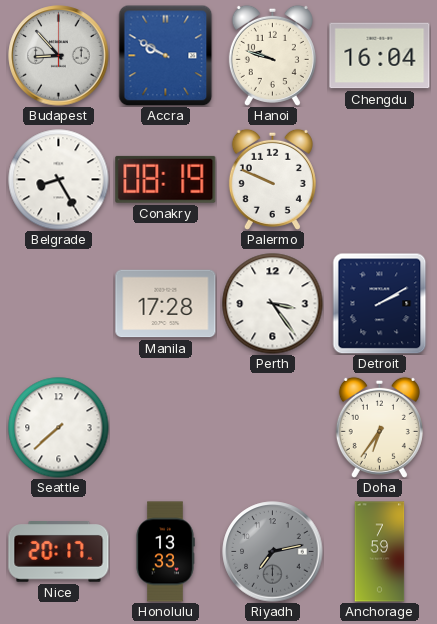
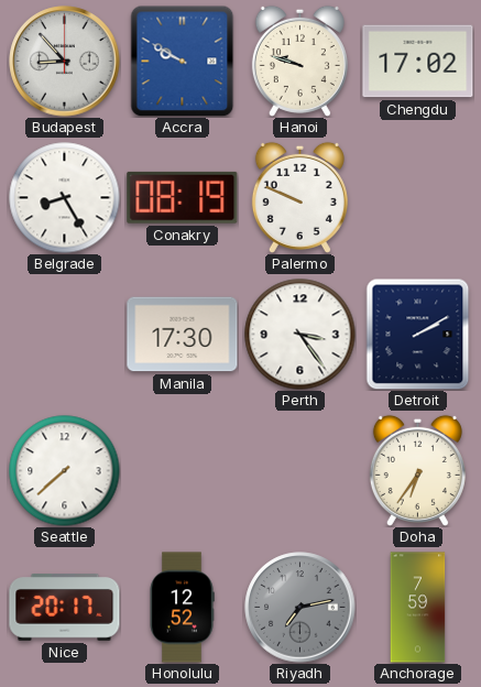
Chengdu: 16:04 -> 17:02 (418, 62)
Manila: 17:28 -> 17:30 (183, 335)
Honolulu: 13:33 -> 12:52 (182, 608)
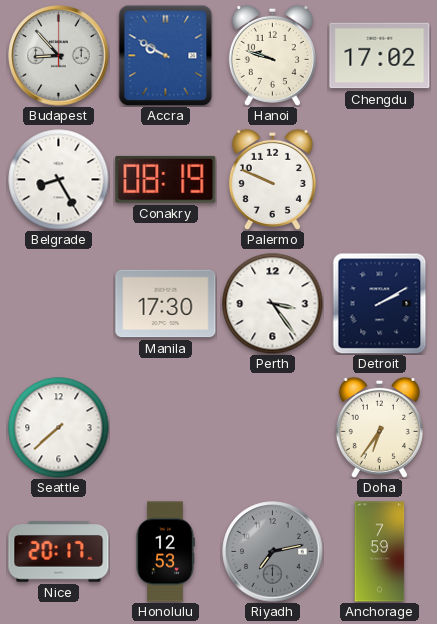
Honolulu: 12:52 -> 12:53 (165, 552)
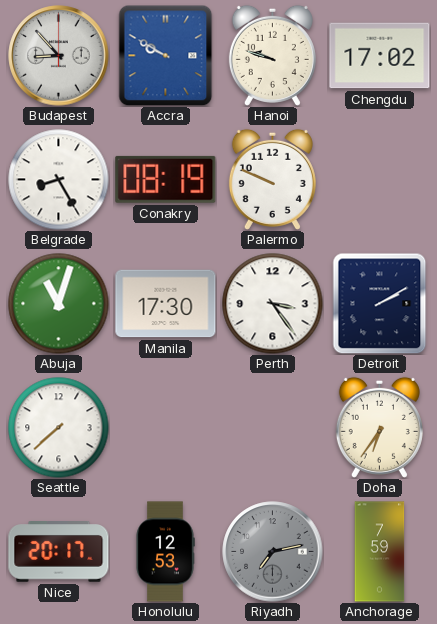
Abuja: none -> 11:03 (59, 304)
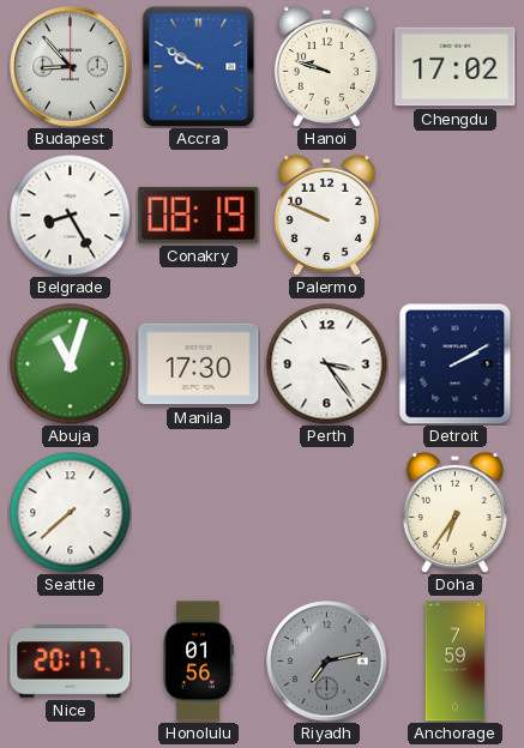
Honolulu: 12:53 -> 01:56 (198, 662)
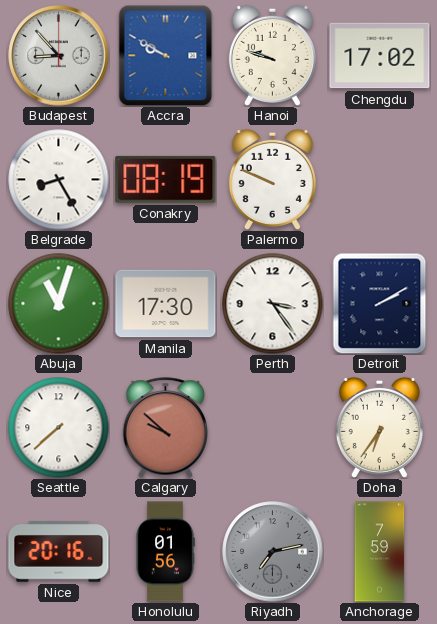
Calgary: none -> 9:52 (166, 428)
Nice: 20:17 -> 20:16 (59, 552)
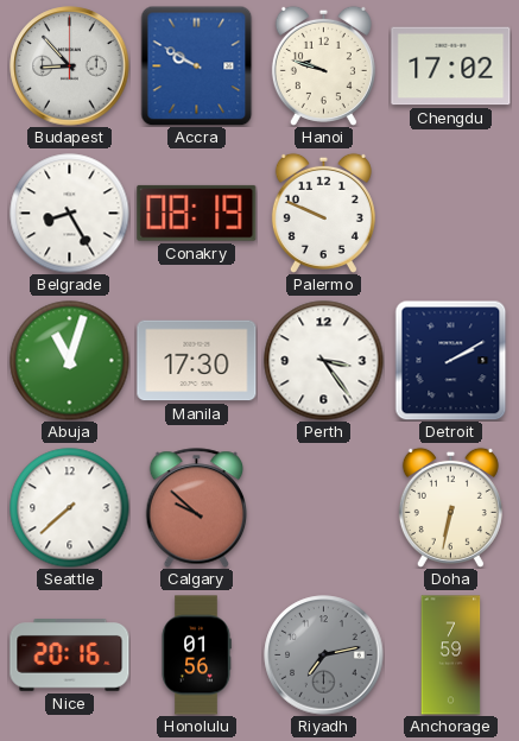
Doha: 6:36 -> 6:32 (450, 507)
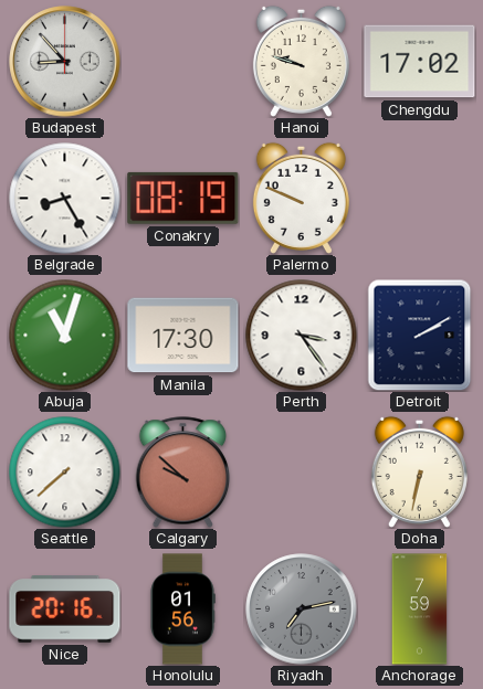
Accra: 9:50 -> none (197, 65)
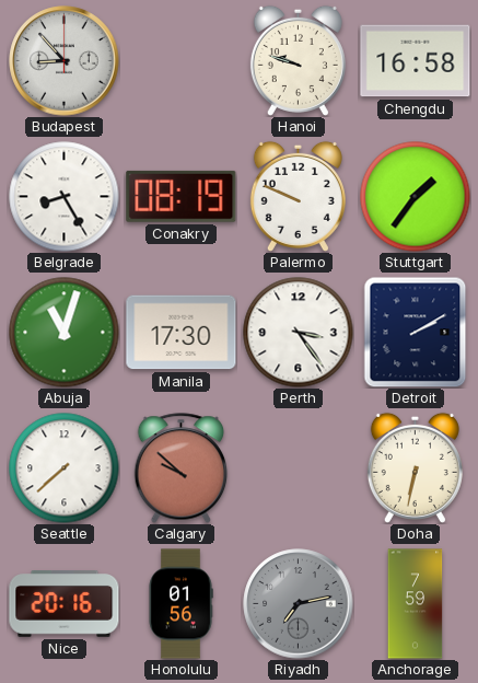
Chengdu: 17:02 -> 16:58 (416, 61)
Stuttgart: none -> 1:36 (416, 197)
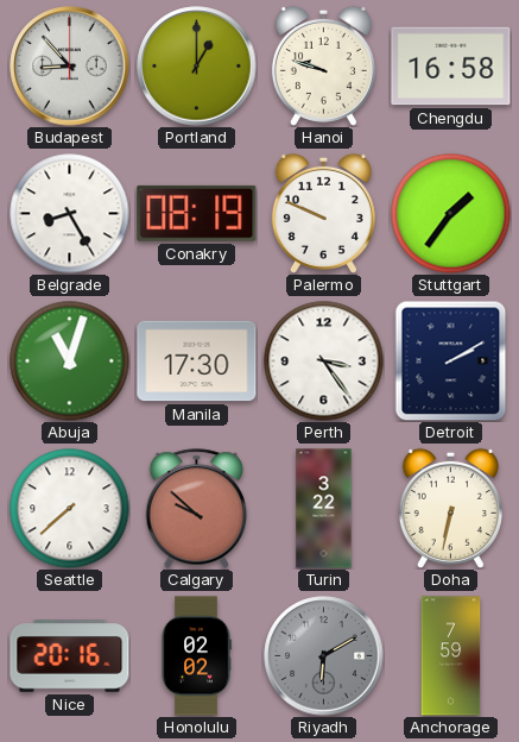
Portland: none -> 1:00 (197, 67)
Turin: none -> 3:22 (324, 509)
Honolulu: 01:56 -> 02:02 (196, 656)
Riyadh: 7:13 -> 6:10 (324, 656)
